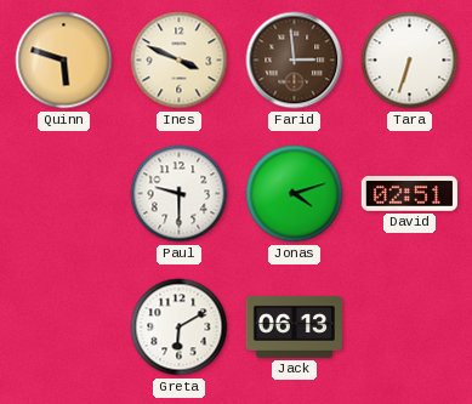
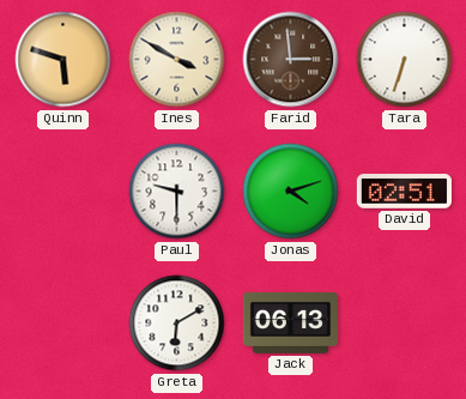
Ines: 3:49 -> 3:50 (177, 60)
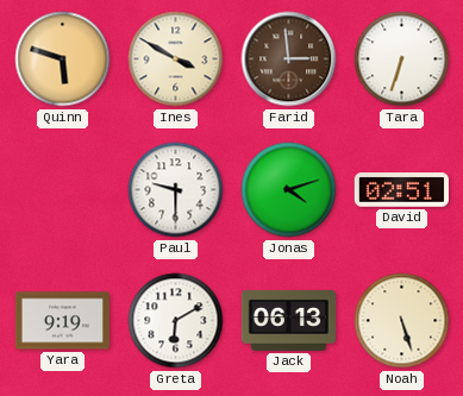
Yara: none -> 9:19 (62, 321)
Noah: none -> 5:27 (402, 321)
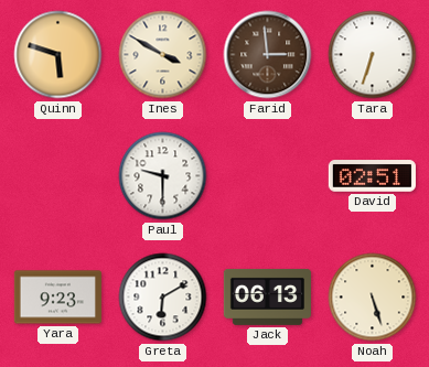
Jonas: 4:12 -> none (289, 190)
Yara: 9:19 -> 9:23 (57, 298)
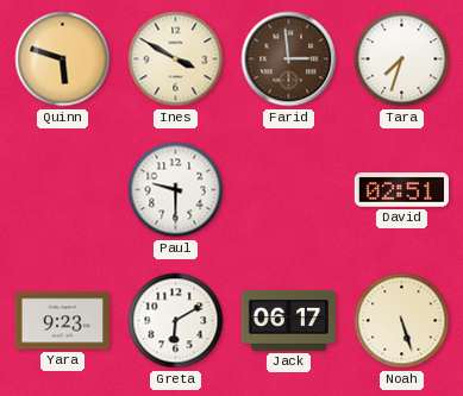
Tara: 6:33 -> 7:33 (402, 59)
Jack: 06:13 -> 06:17 (288, 320)
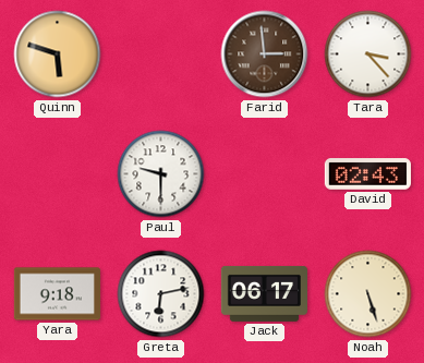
Ines: 3:50 -> none (176, 59)
Tara: 7:33 -> 3:23 (368, 55)
David: 02:51 -> 02:43 (367, 174)
Yara: 9:23 -> 9:18 (57, 294)
Greta: 6:10 -> 6:13 (161, 294)
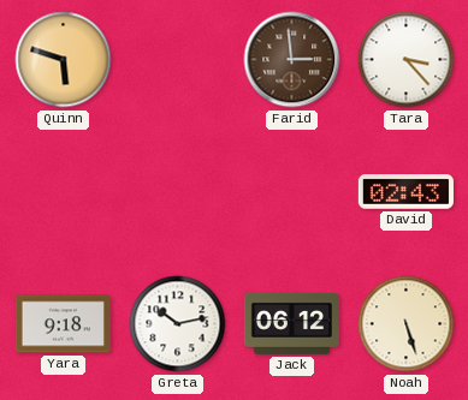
Paul: 9:30 -> none (161, 174)
Greta: 6:13 -> 10:13 (178, 324)
Jack: 06:17 -> 06:12 (291, 323)
